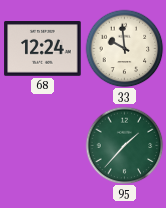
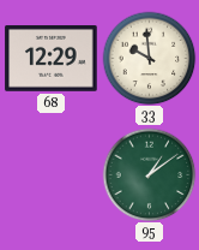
68: 12:24 -> 12:29 (52, 59)
95: 1:37 -> 1:09 (149, 174)
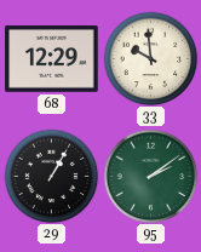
29: none -> 1:05 (51, 176)
95: 1:09 -> 2:09 (150, 176)
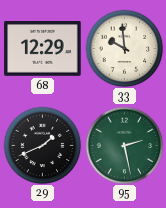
29: 1:05 -> 1:41 (42, 145)
95: 2:09 -> 2:28 (124, 145)
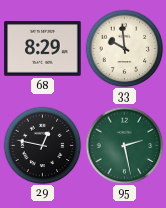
68: 12:29 -> 8:29 (43, 49)
29: 1:41 -> 12:47 (42, 145)
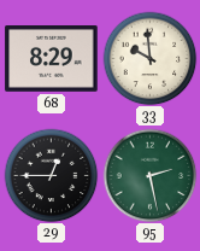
29: 12:47 -> 12:45 (51, 175)
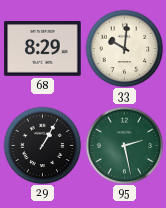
33: 9:59 -> 10:01 (124, 48)
29: 12:45 -> 1:05 (42, 145)
